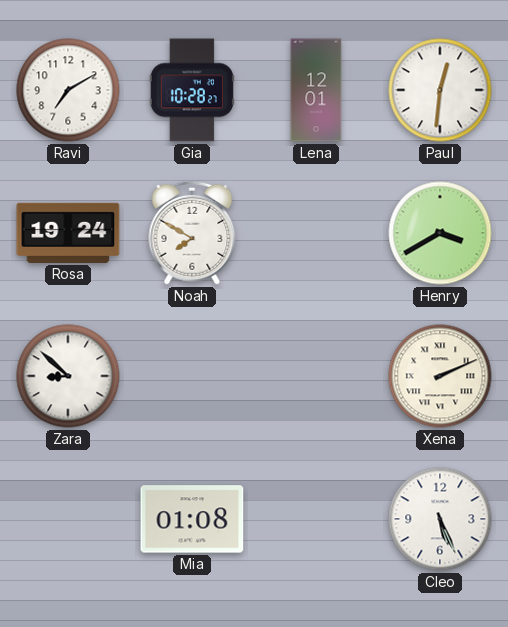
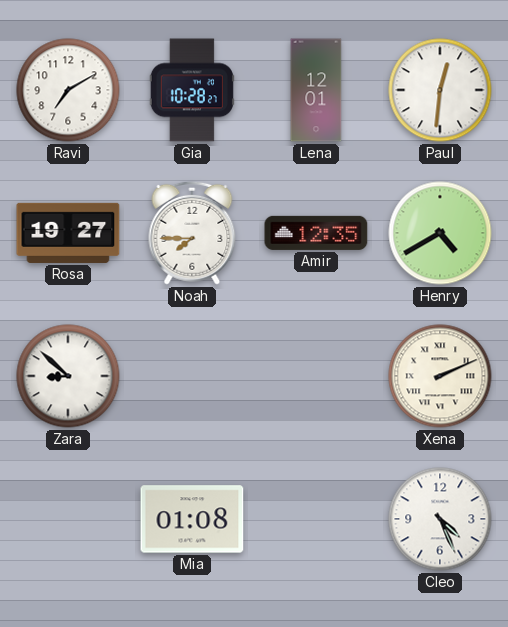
Rosa: 19:24 -> 19:27 (68, 233)
Noah: 7:50 -> 7:45 (192, 233)
Amir: none -> 12:35 (316, 233)
Henry: 3:40 -> 4:40 (440, 233)
Cleo: 5:26 -> 4:26 (440, 519)
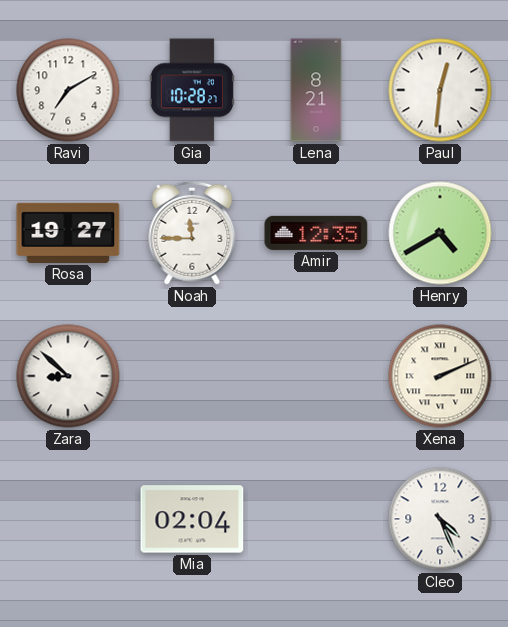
Lena: 12:01 -> 8:21 (316, 90)
Noah: 7:45 -> 11:45 (192, 233)
Mia: 01:08 -> 02:04 (192, 519)
